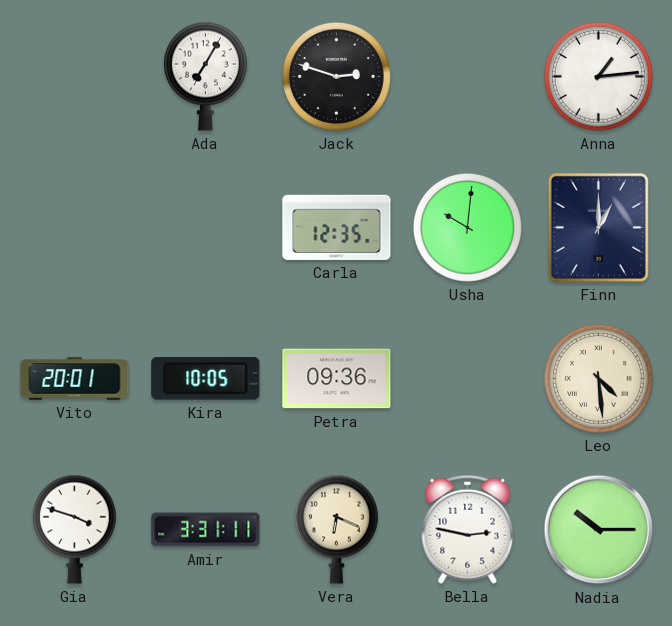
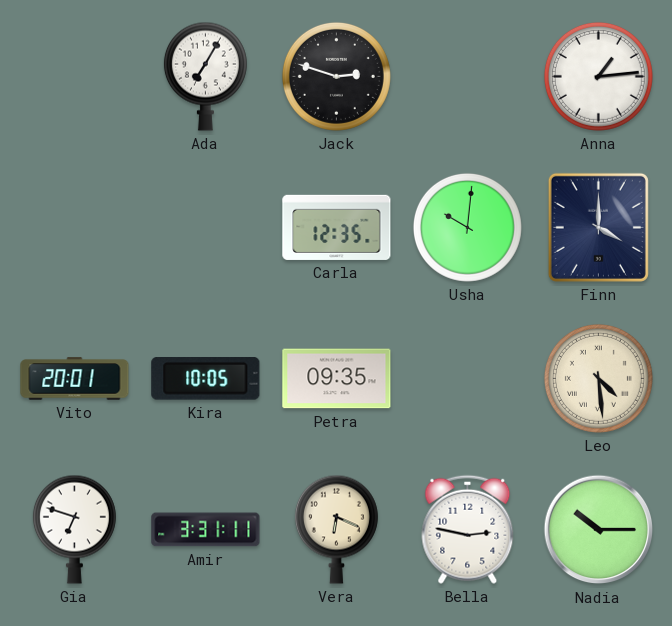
Finn: 1:00 -> 4:00 (598, 227)
Petra: 09:36 -> 09:35 (337, 379)
Gia: 3:48 -> 6:48 (74, 529)
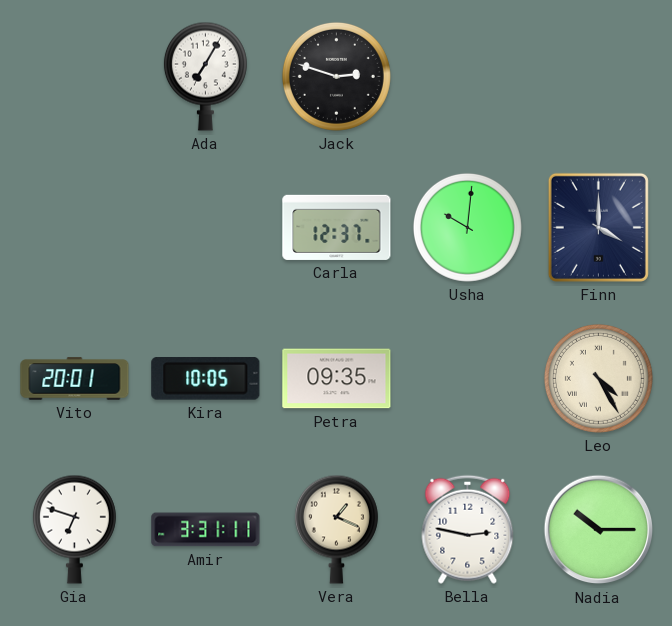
Anna: 1:14 -> none (598, 76)
Carla: 12:35 -> 12:37 (337, 227)
Leo: 4:29 -> 4:25 (598, 378)
Vera: 6:19 -> 1:19 (336, 529)
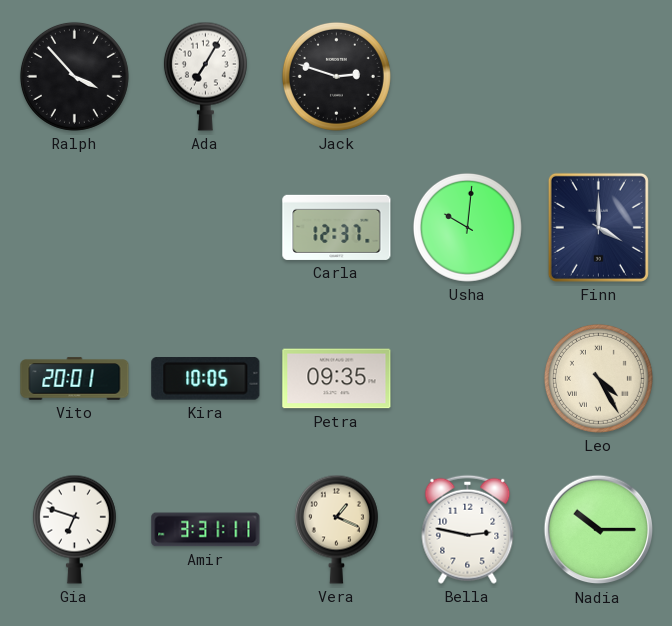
Ralph: none -> 3:53 (74, 76)
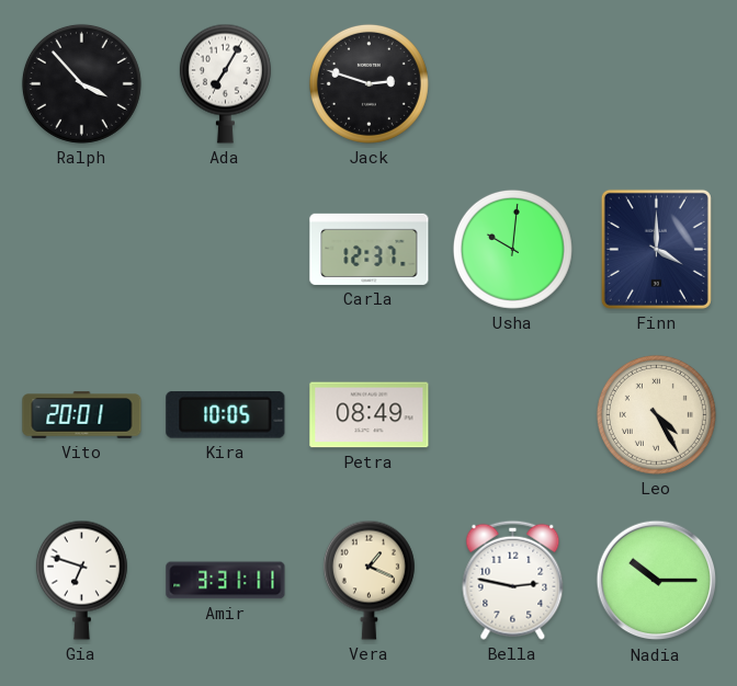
Petra: 09:35 -> 08:49 (370, 415)
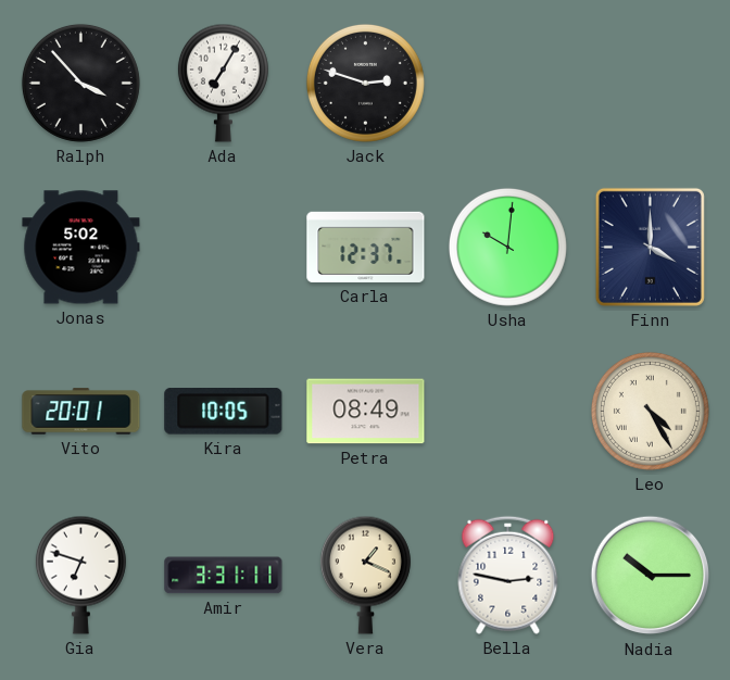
Jonas: none -> 5:02 (81, 248)
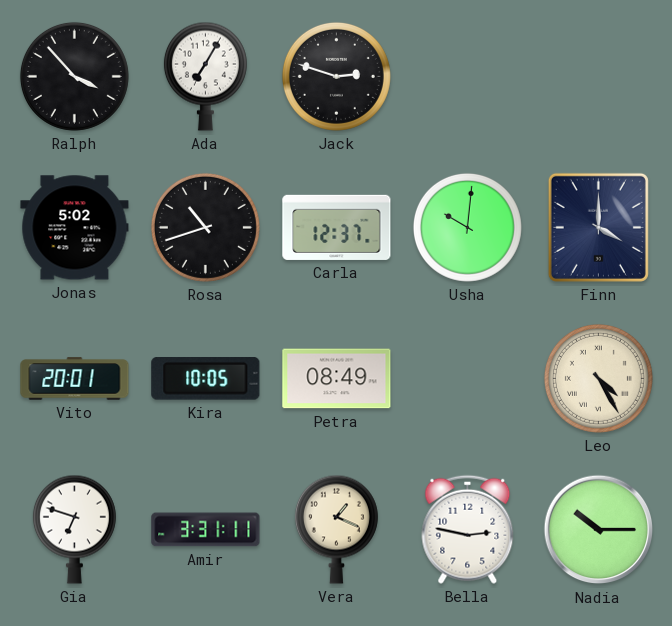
Rosa: none -> 10:42 (205, 227)
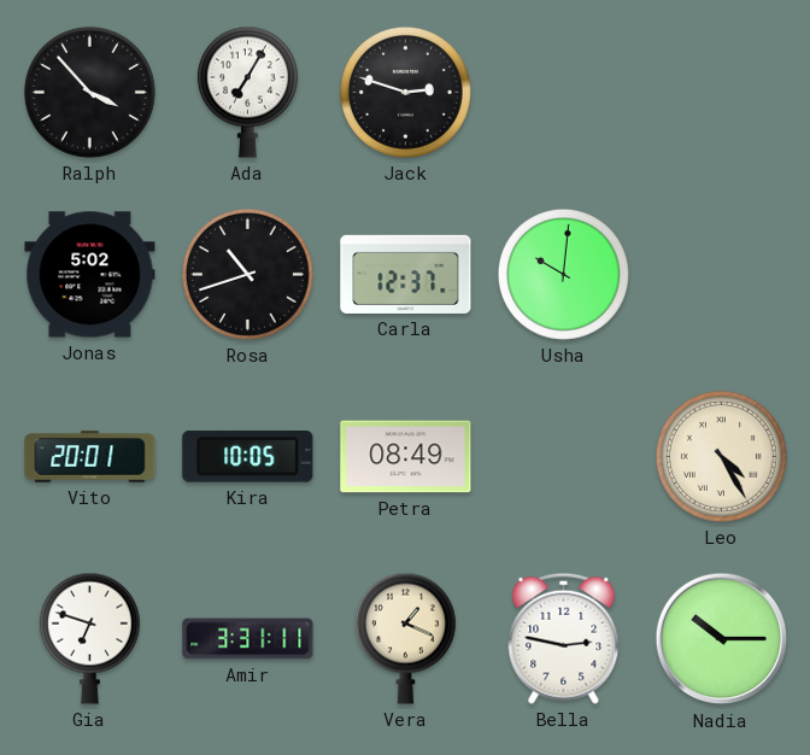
Finn: 4:00 -> none (598, 227)
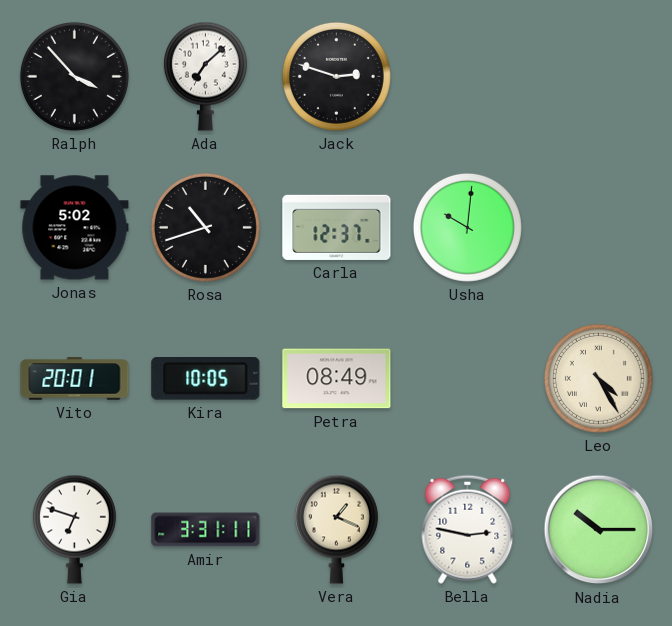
Ada: 7:05 -> 7:08 (205, 76)
